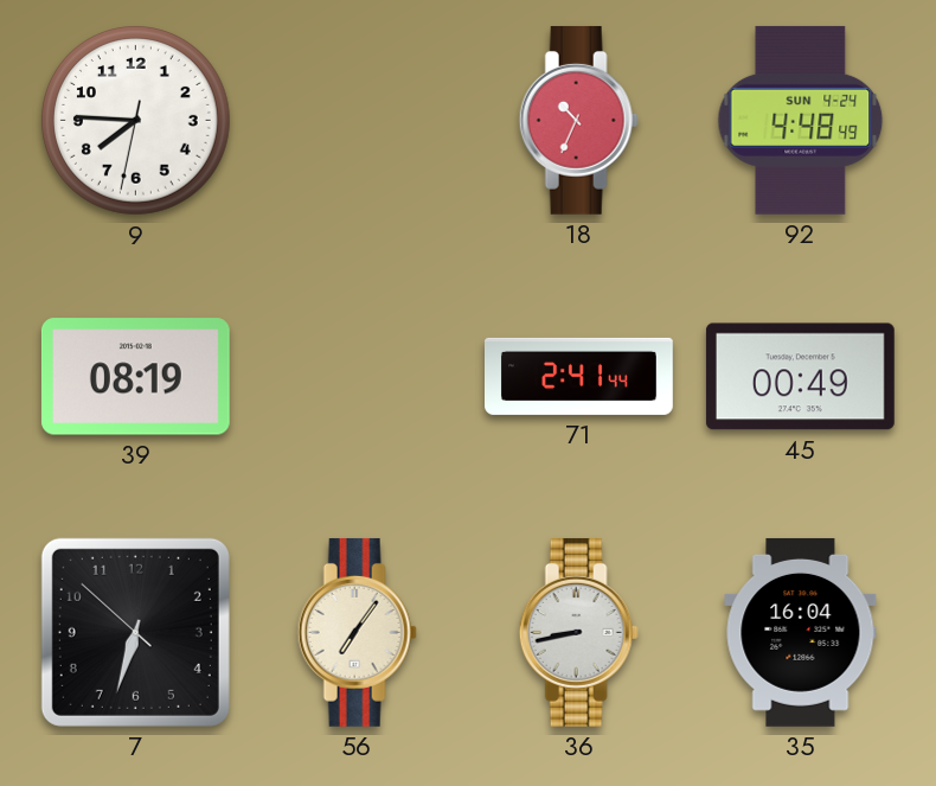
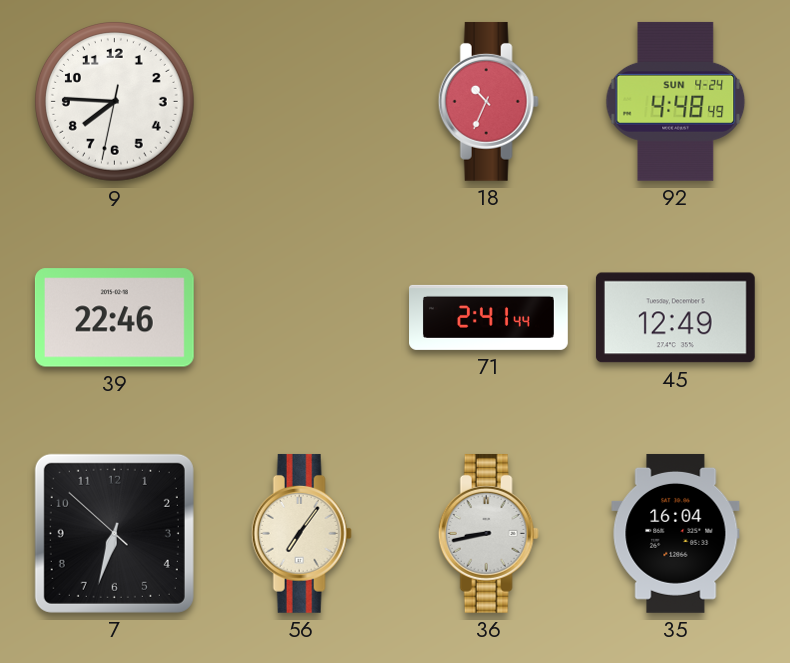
39: 08:19 -> 22:46 (114, 318)
45: 00:49 -> 12:49 (675, 318)
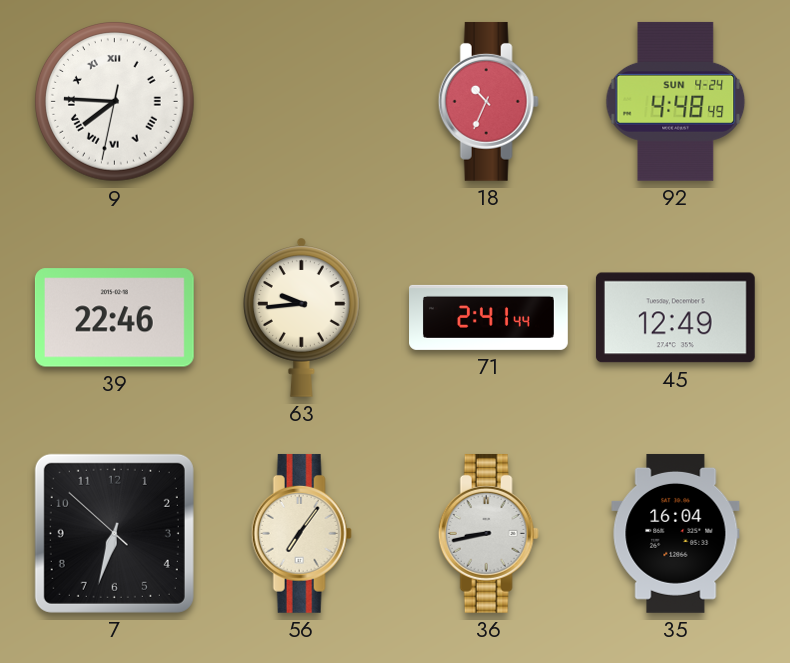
9 numerals: Arabic -> Roman (115, 102)
63: none -> 9:44 (301, 317)
